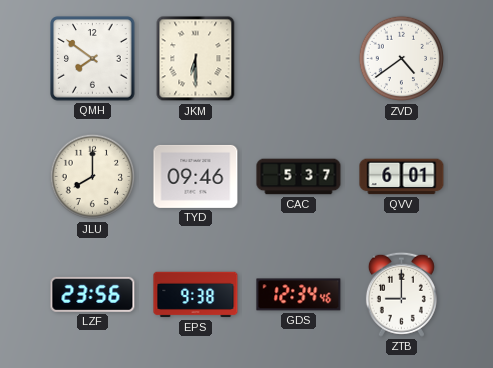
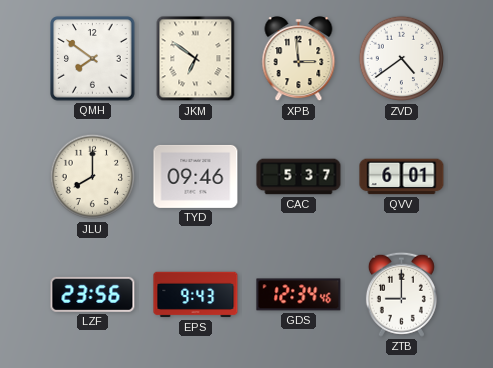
JKM: 6:30 -> 6:51 (196, 59)
XPB: none -> 2:59 (299, 59)
EPS: 9:38 -> 9:43 (196, 295)
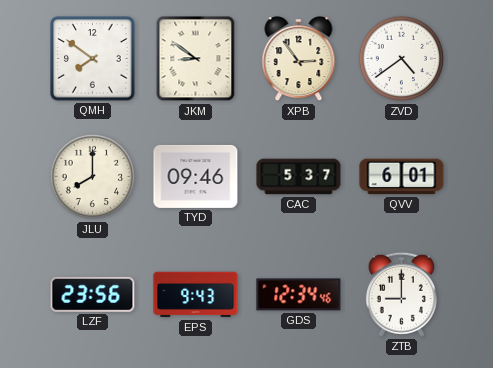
JKM: 6:51 -> 8:51 (196, 59)
XPB: 2:59 -> 2:54 (299, 59)
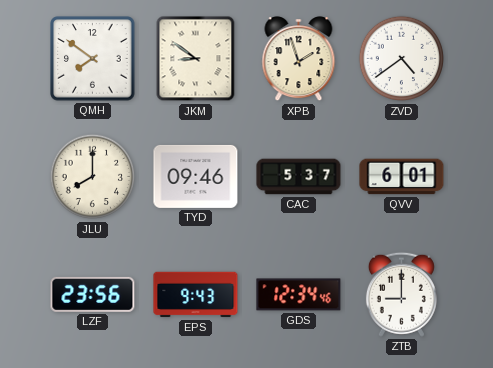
XPB: 2:54 -> 1:57 (299, 59)
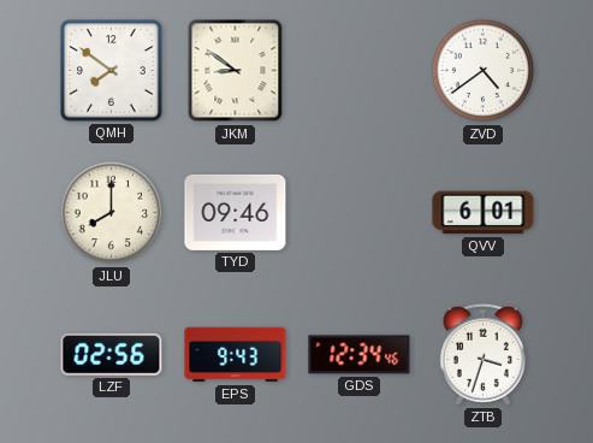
XPB: 1:57 -> none (299, 59)
CAC: 5:37 -> none (299, 177)
LZF: 23:56 -> 02:56 (112, 354)
ZTB: 9:00 -> 3:33 (482, 354)
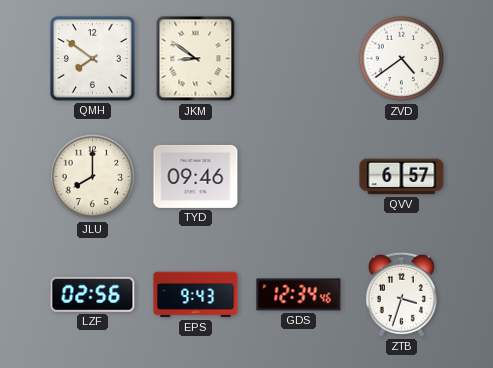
QVV: 6:01 -> 6:57 (402, 177)
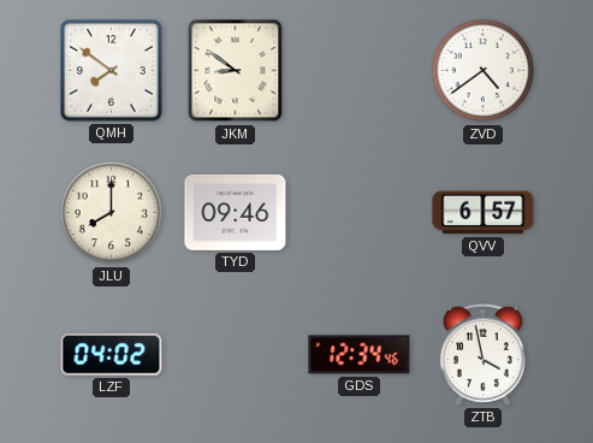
LZF: 02:56 -> 04:02 (112, 354)
EPS: 9:43 -> none (196, 295)
ZTB: 3:33 -> 3:58 (482, 354)
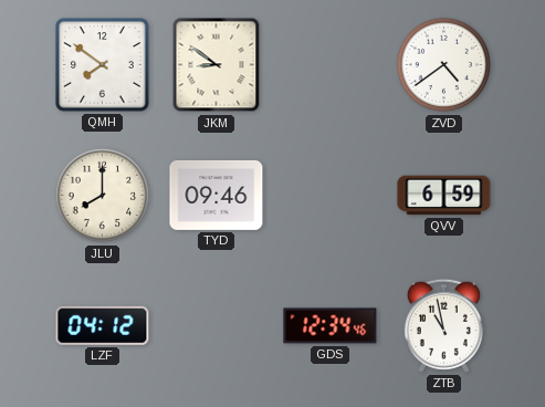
QVV: 6:57 -> 6:59 (444, 196)
LZF: 04:02 -> 04:12 (103, 325)
ZTB: 3:58 -> 10:58 (443, 325)
